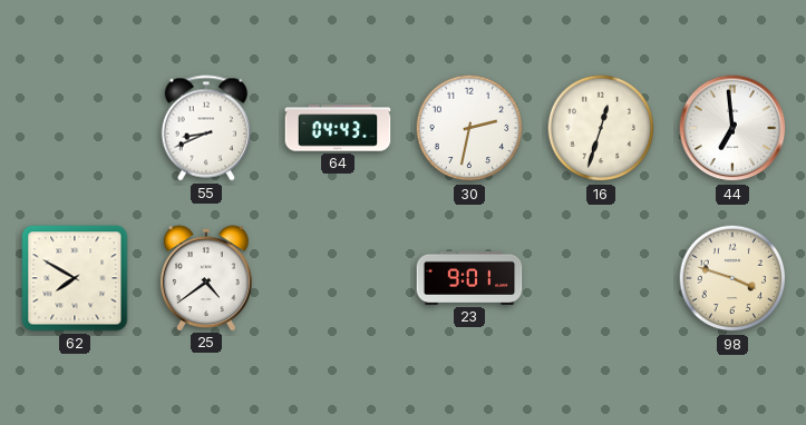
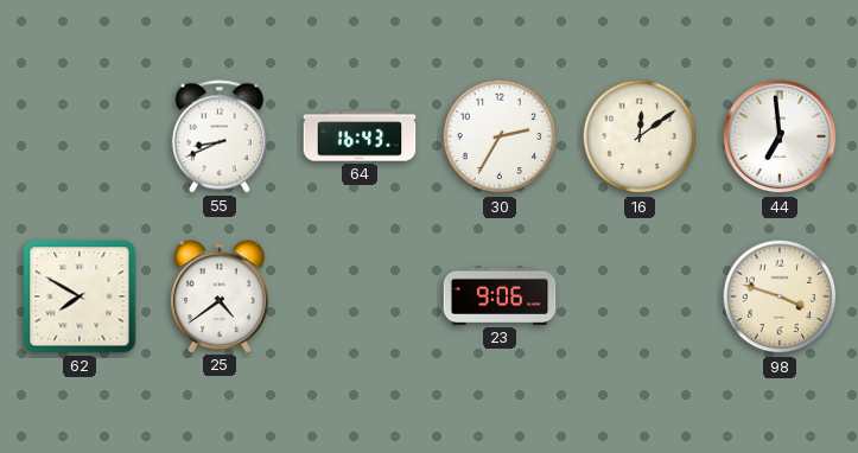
64: 04:43 -> 16:43 (360, 136)
30: 2:32 -> 2:35 (500, 136)
16: 12:33 -> 12:09 (640, 136)
23: 9:01 -> 9:06 (500, 296)
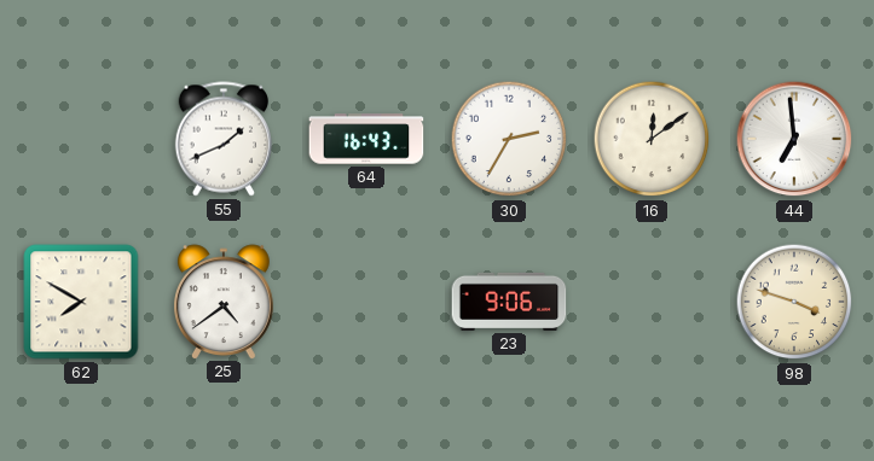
55: 8:41 -> 1:41 (222, 139)
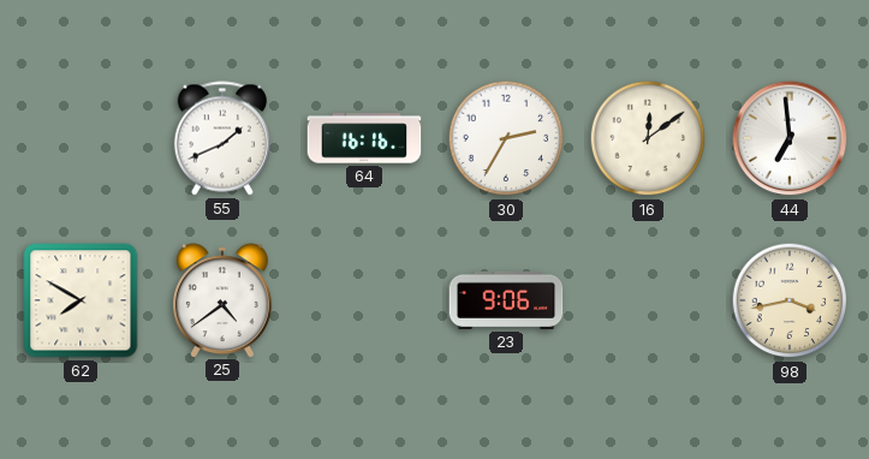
64: 16:43 -> 16:16 (364, 138)
98: 3:48 -> 3:43 (790, 300)
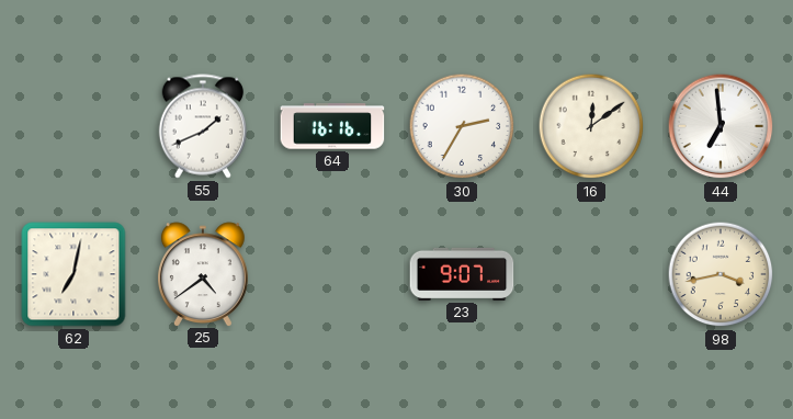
62: 7:50 -> 7:02 (73, 274)
23: 9:06 -> 9:07 (462, 274)
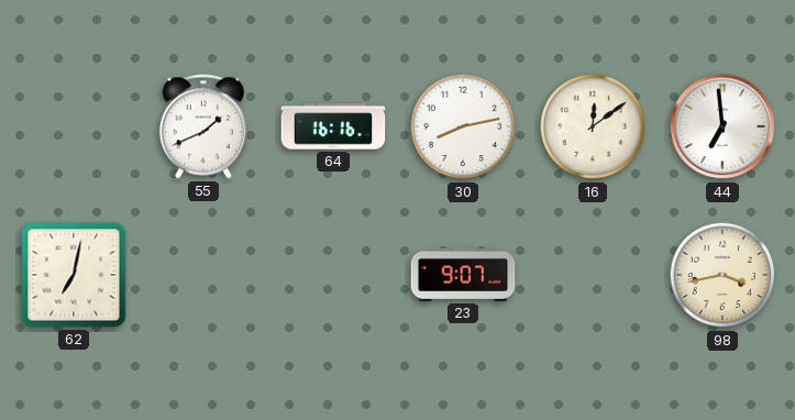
30: 2:35 -> 8:13 (463, 126)
25: 4:39 -> none (203, 274)
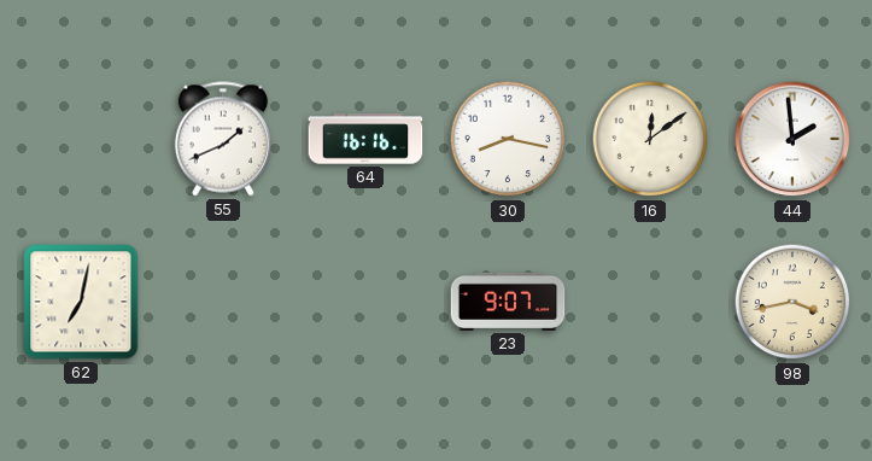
30: 8:13 -> 8:17 (508, 139)
44: 6:59 -> 1:59 (792, 139)
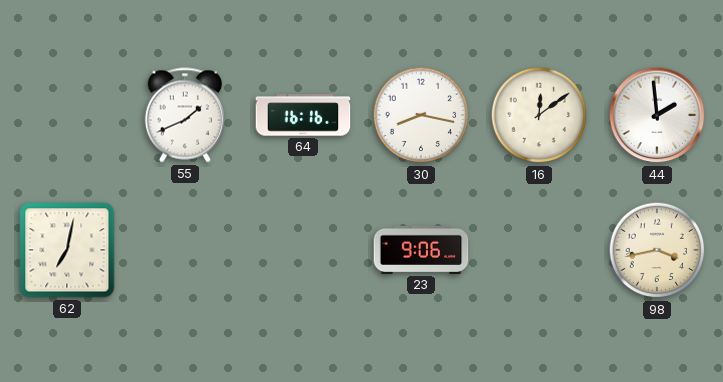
23: 9:07 -> 9:06 (421, 250)
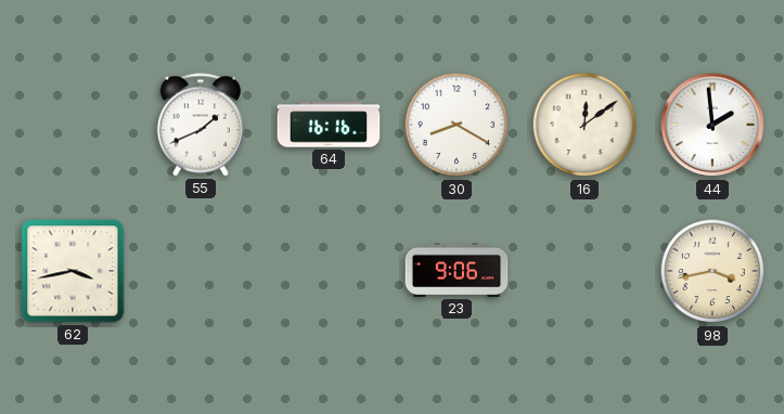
30: 8:17 -> 8:20 (457, 125)
62: 7:02 -> 3:43 (73, 271)
